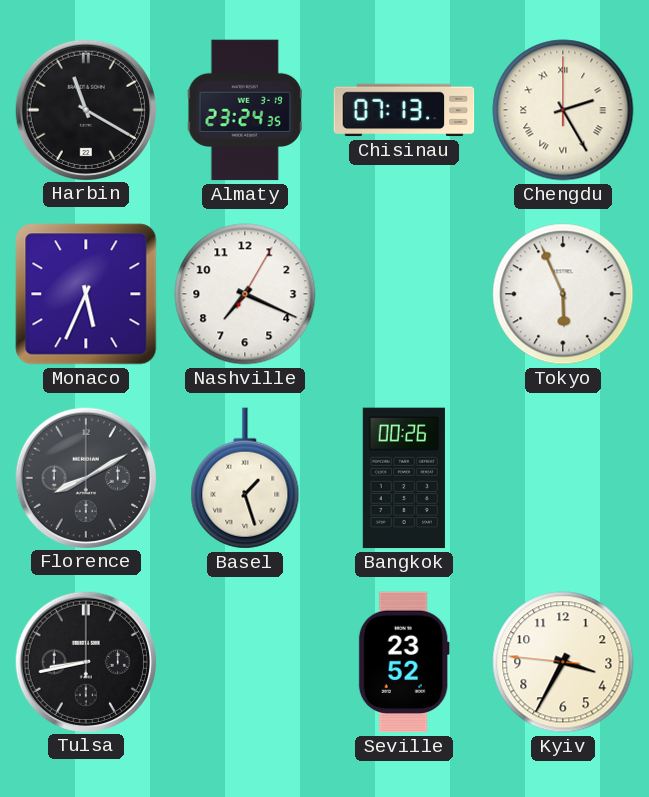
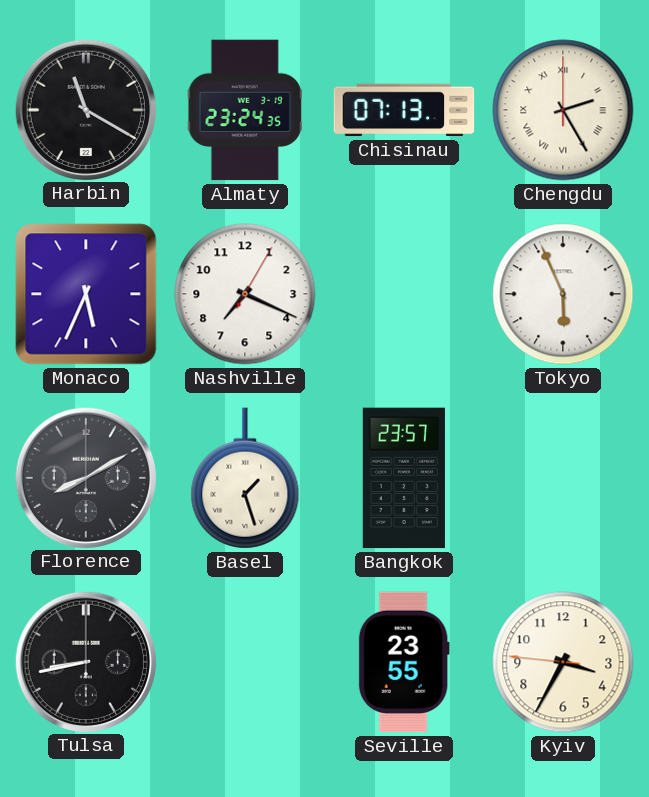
Bangkok: 00:26 -> 23:57 (404, 478)
Seville: 23:52 -> 23:55 (404, 662)
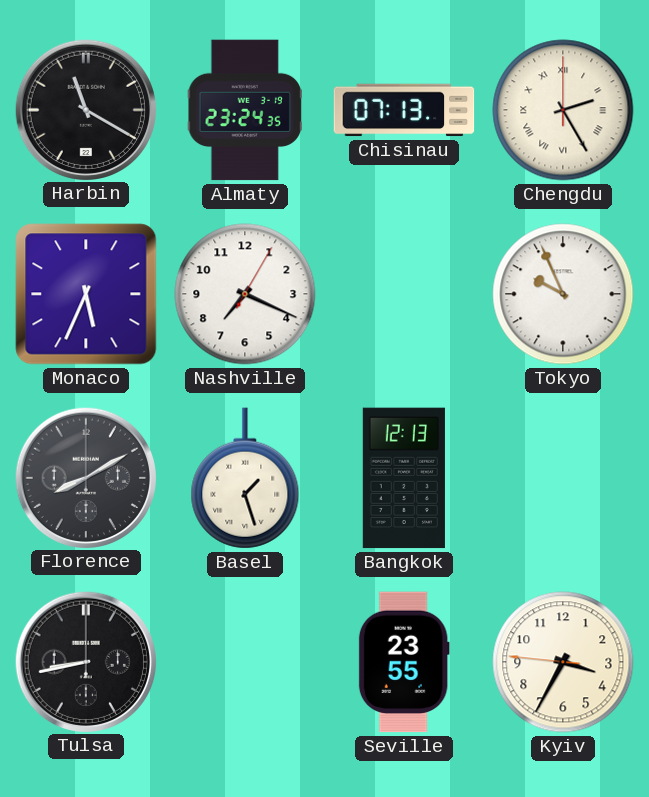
Tokyo: 5:56 -> 9:56 (563, 294)
Bangkok: 23:57 -> 12:13 (404, 478)
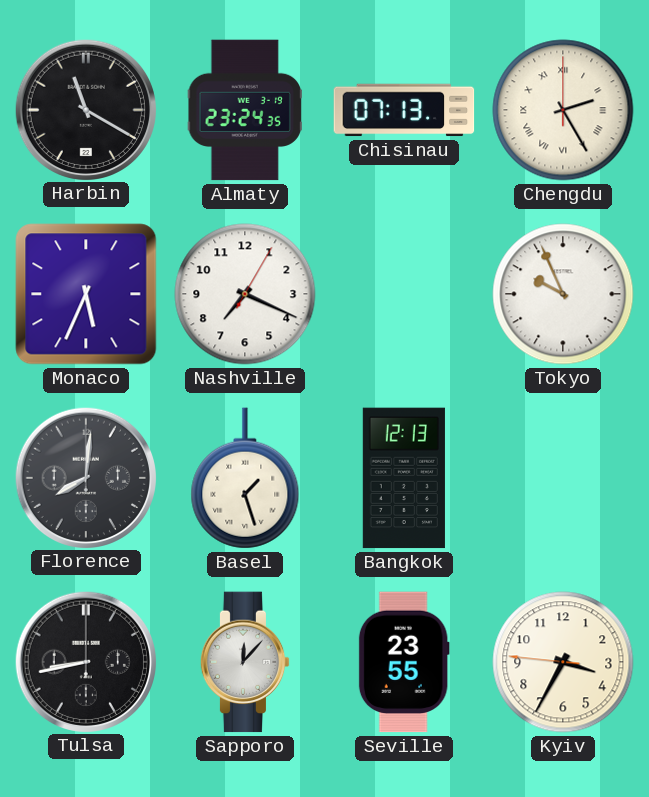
Florence: 8:10 -> 8:01 (85, 477)
Sapporo: none -> 12:07 (245, 662)
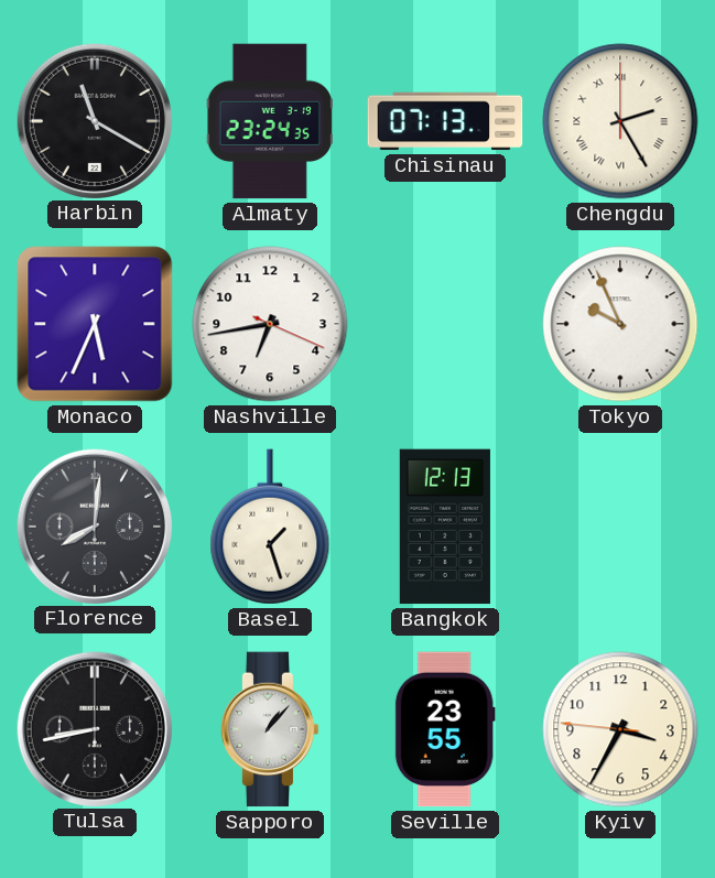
Nashville: 7:19 -> 6:43 (270, 324)
Sapporo: 12:07 -> 1:07 (270, 729)
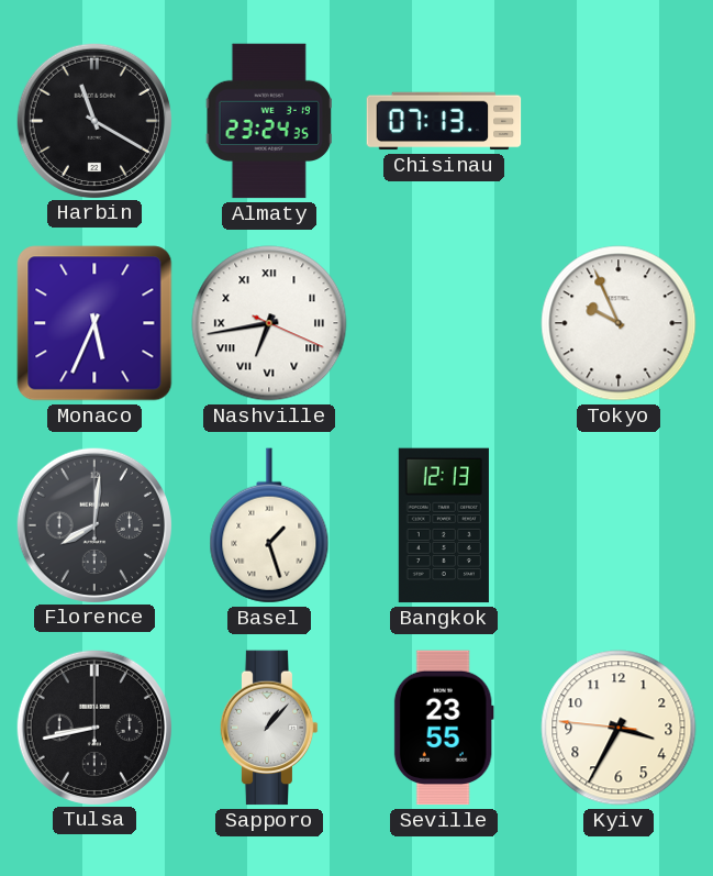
Chengdu: 2:25 -> none (620, 121)
Nashville numerals: Arabic -> Roman (269, 323)
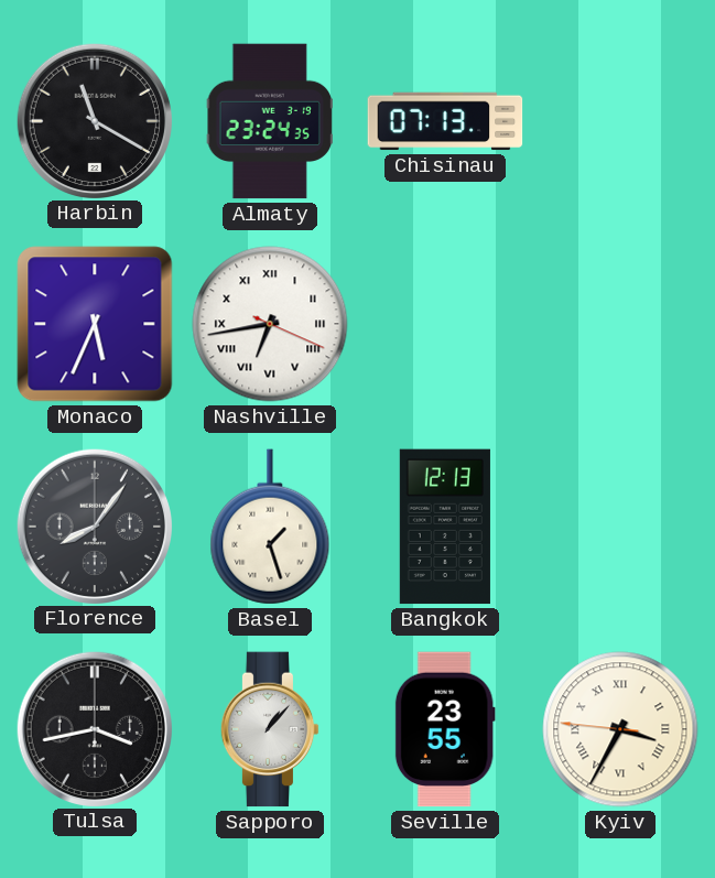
Tokyo: 9:56 -> none (619, 323)
Florence: 8:01 -> 8:06 (94, 525)
Tulsa: 8:43 -> 3:43 (94, 728)
Kyiv numerals: Arabic -> Roman (620, 729)
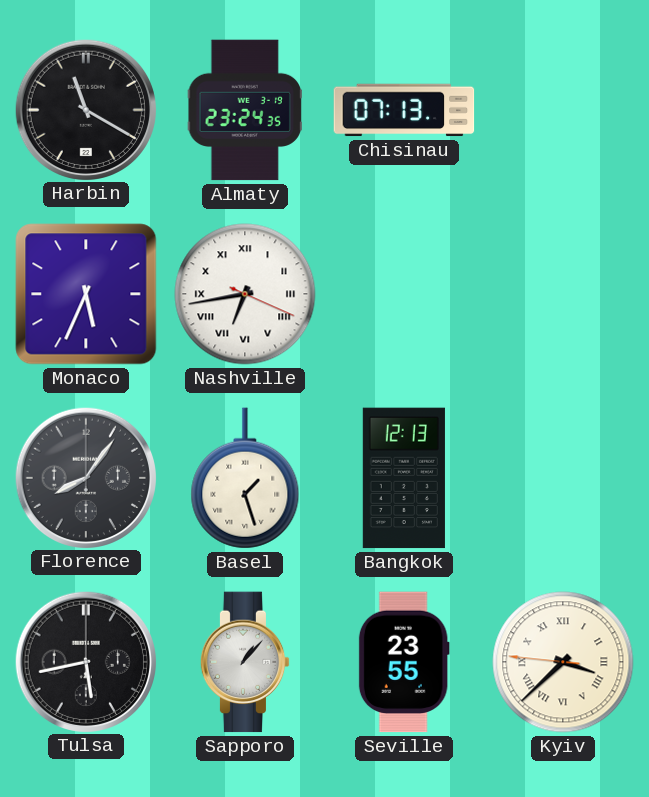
Tulsa: 3:43 -> 5:43 (85, 661)
Kyiv: 3:34 -> 3:37 (563, 662)
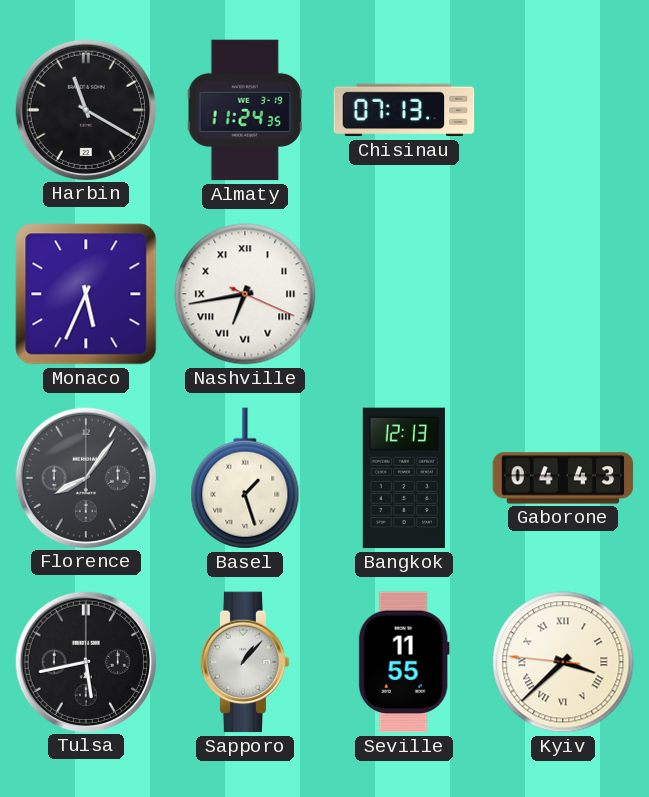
Almaty: 23:24 -> 11:24 (245, 110)
Gaborone: none -> 04:43 (563, 478)
Seville: 23:55 -> 11:55 (404, 662)
